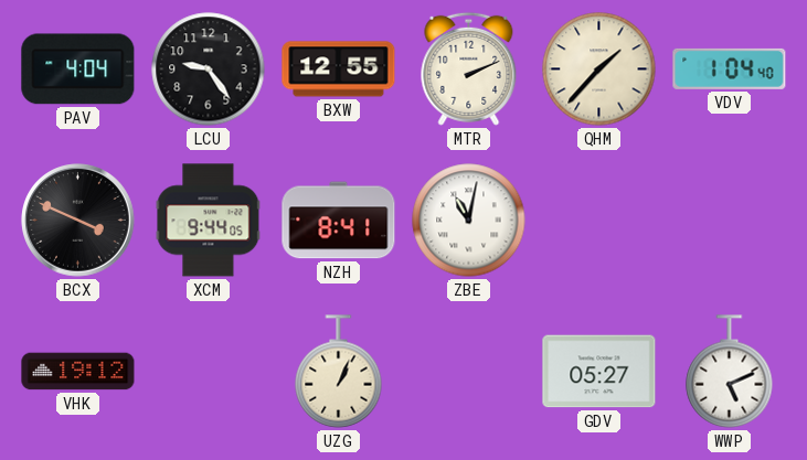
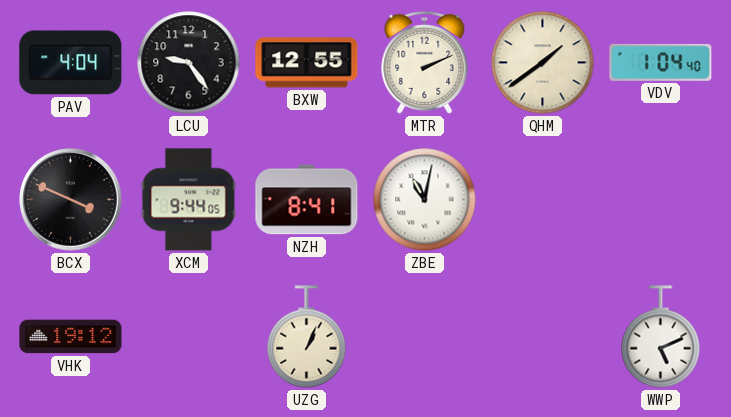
QHM: 1:37 -> 1:39 (543, 63)
GDV: 05:27 -> none (599, 372)
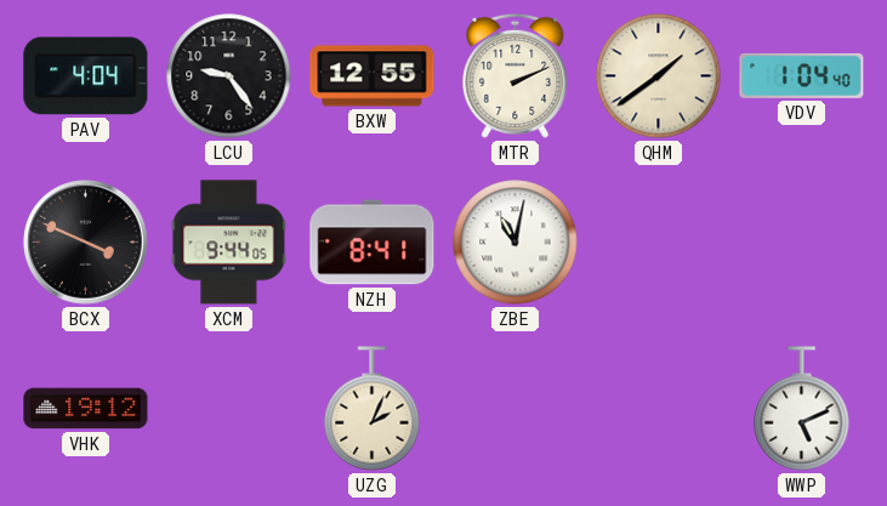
UZG: 1:04 -> 2:04 (373, 409)
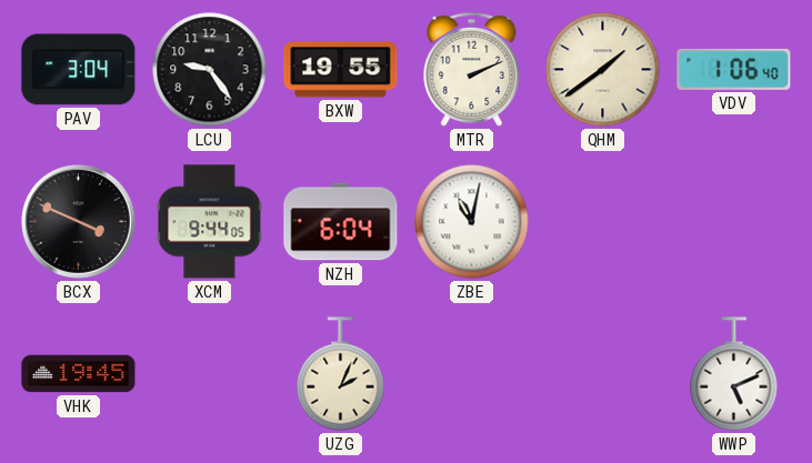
PAV: 4:04 -> 3:04 (79, 70)
BXW: 12:55 -> 19:55 (341, 70)
VDV: 1:04 -> 1:06 (734, 69)
NZH: 8:41 -> 6:04 (341, 222)
VHK: 19:12 -> 19:45 (79, 374)
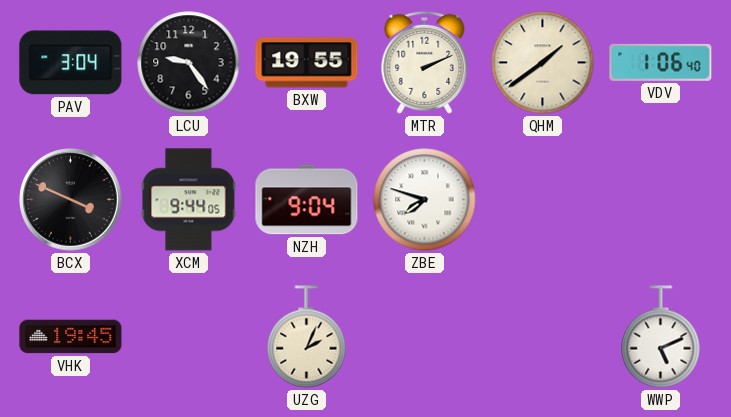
NZH: 6:04 -> 9:04 (307, 200)
ZBE: 11:02 -> 7:48 (425, 200)
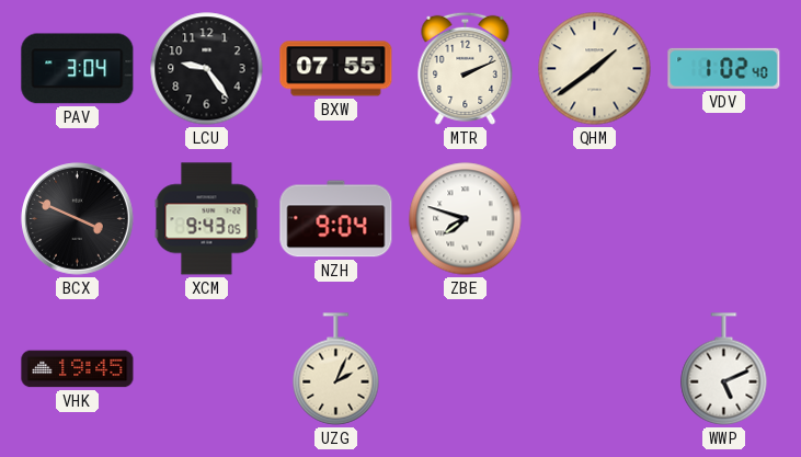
BXW: 19:55 -> 07:55 (336, 69)
VDV: 1:06 -> 1:02 (724, 68)
XCM: 9:44 -> 9:43 (207, 219)
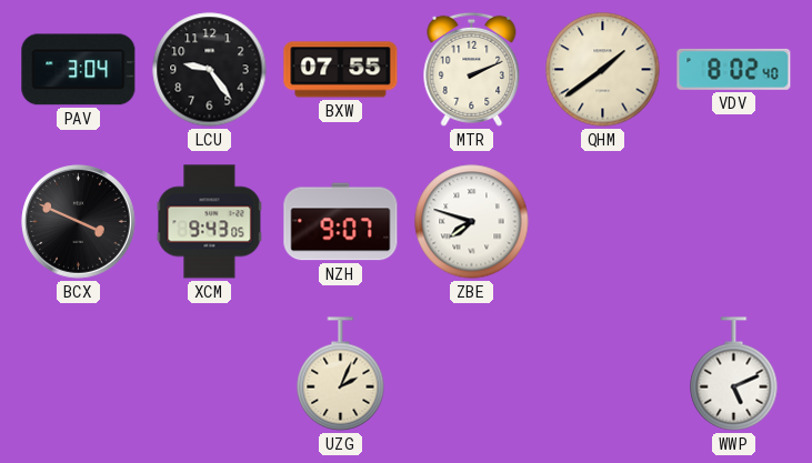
VDV: 1:02 -> 8:02 (734, 69)
NZH: 9:04 -> 9:07 (341, 222)
VHK: 19:45 -> none (78, 369)
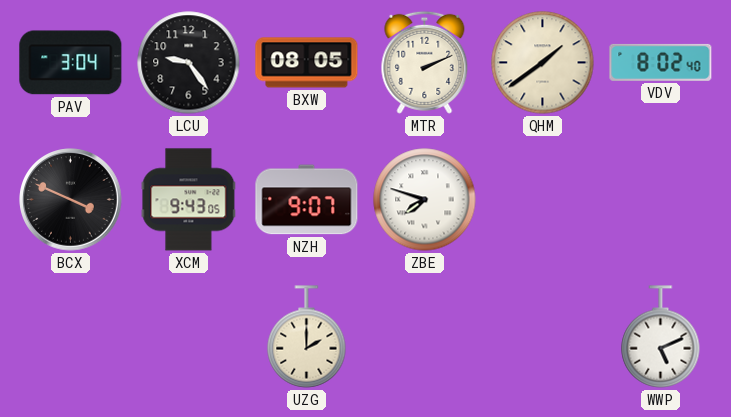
BXW: 07:55 -> 08:05 (307, 63)
UZG: 2:04 -> 2:00 (307, 337)
